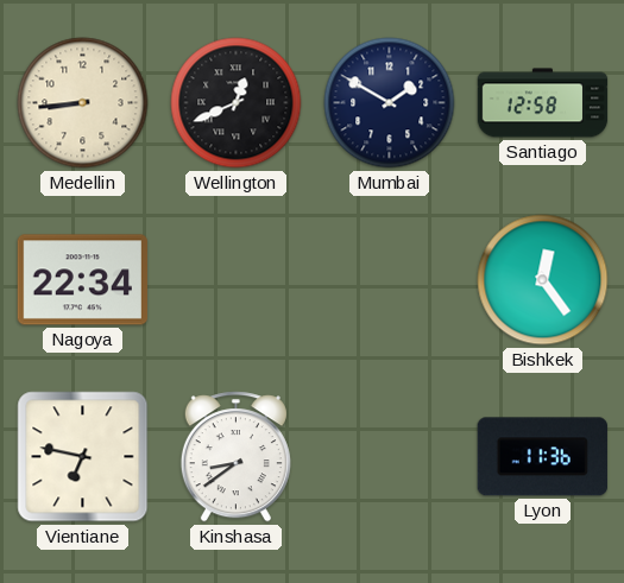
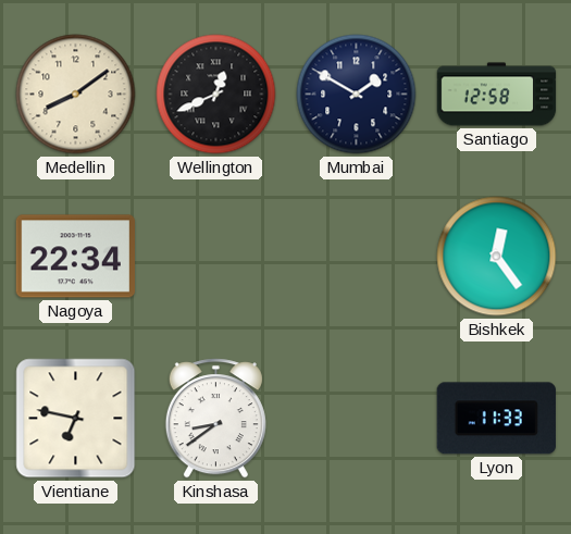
Medellin: 8:44 -> 8:09 (76, 95)
Lyon: 11:36 -> 11:33 (496, 419)
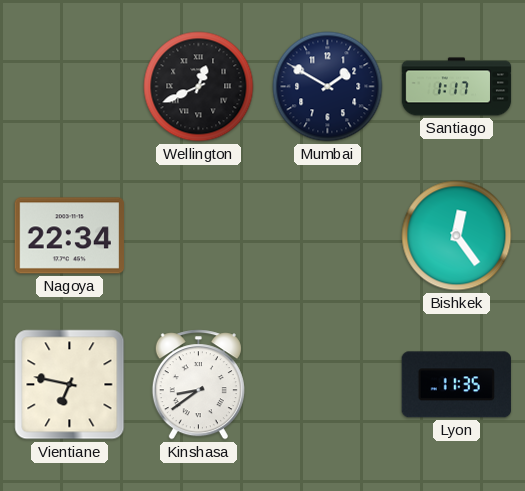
Medellin: 8:09 -> none (76, 95)
Santiago: 12:58 -> 1:17 (457, 87)
Lyon: 11:33 -> 11:35 (456, 385)
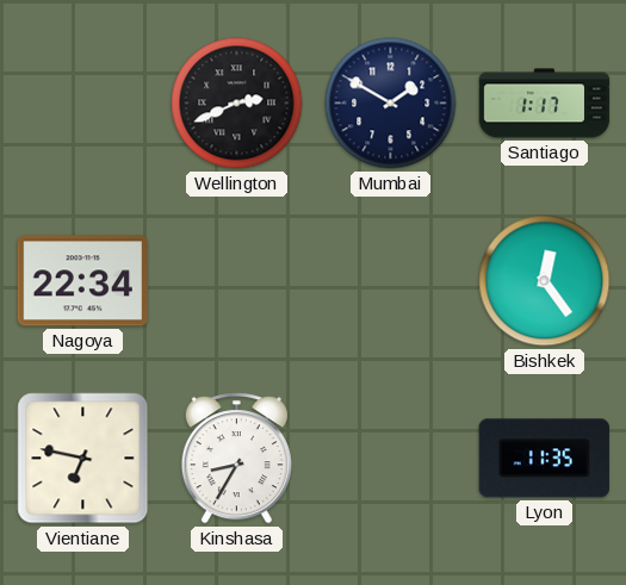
Wellington: 12:41 -> 2:41 (237, 104)
Kinshasa: 8:39 -> 8:35 (236, 459)
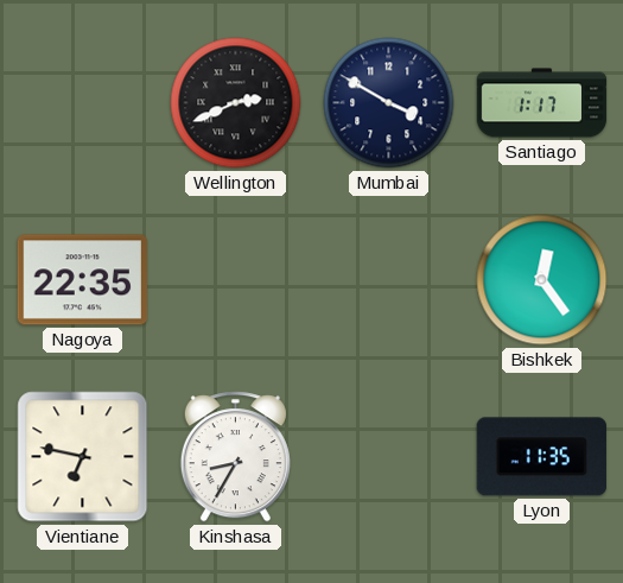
Mumbai: 1:50 -> 3:50 (389, 103)
Nagoya: 22:34 -> 22:35 (82, 280)
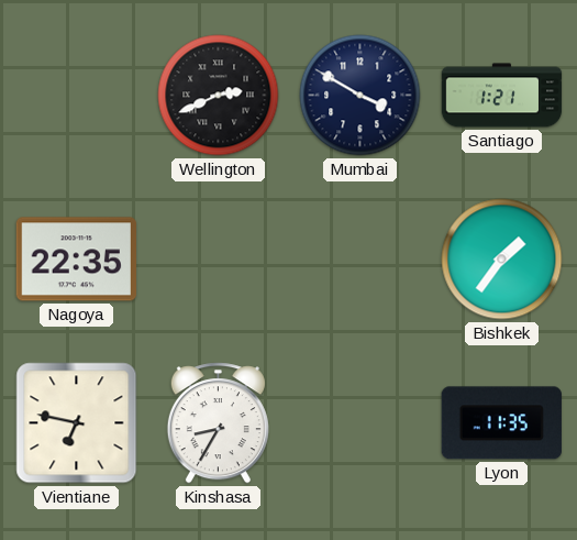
Santiago: 1:17 -> 1:21 (502, 96)
Bishkek: 12:24 -> 1:36 (502, 260)
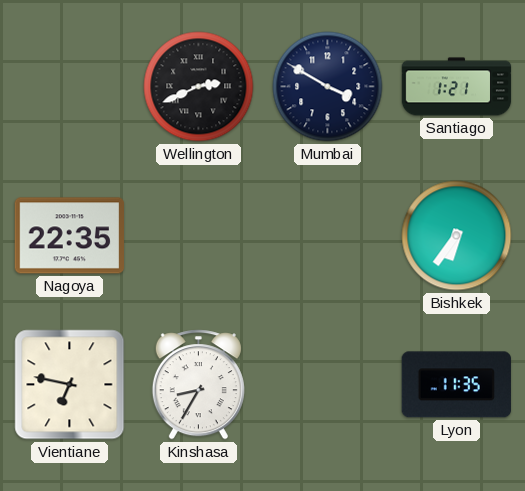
Bishkek: 1:36 -> 6:36 (457, 236)
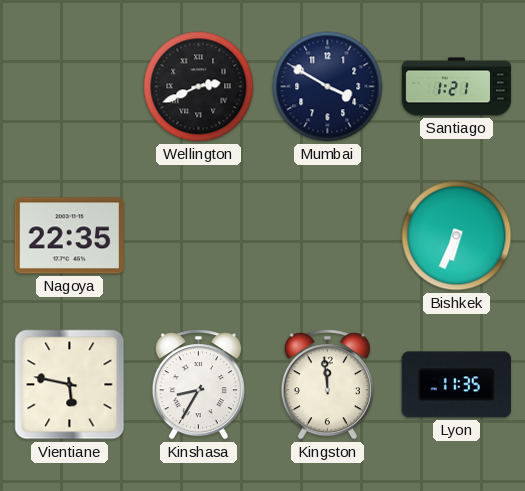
Bishkek: 6:36 -> 6:34 (457, 236)
Vientiane: 6:47 -> 5:47 (70, 385)
Kingston: none -> 11:59 (327, 385)
